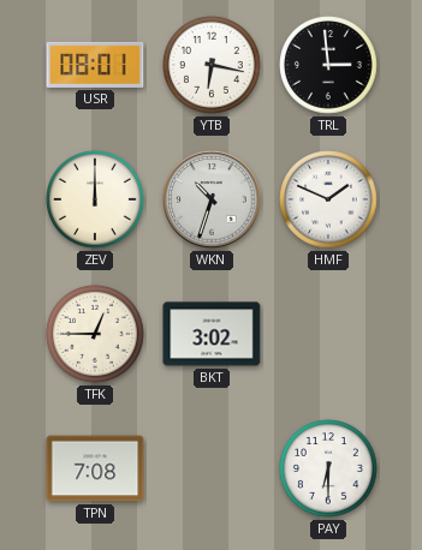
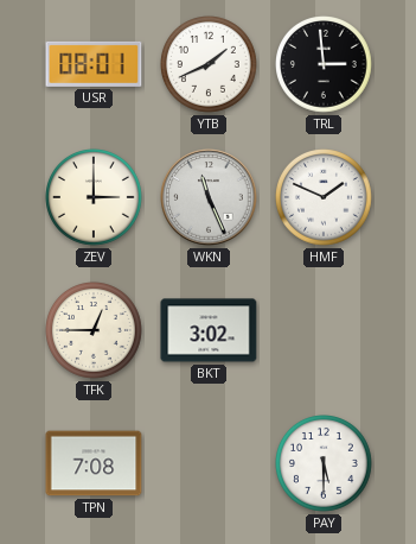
YTB: 6:17 -> 1:41 (210, 65)
ZEV: 12:00 -> 3:00 (95, 198)
WKN: 10:33 -> 11:26 (209, 197)
PAY: 6:30 -> 5:30 (325, 464)
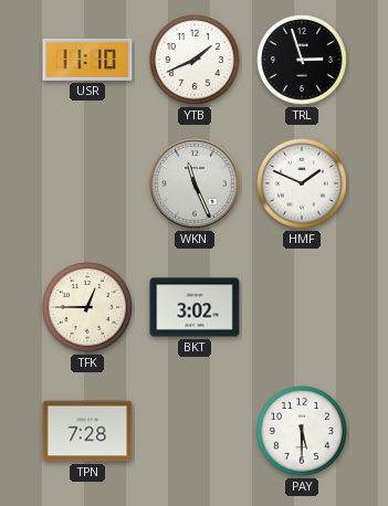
USR: 08:01 -> 11:10 (87, 60)
TRL: 2:59 -> 2:57 (303, 61)
ZEV: 3:00 -> none (95, 198)
TPN: 7:08 -> 7:28 (87, 431)
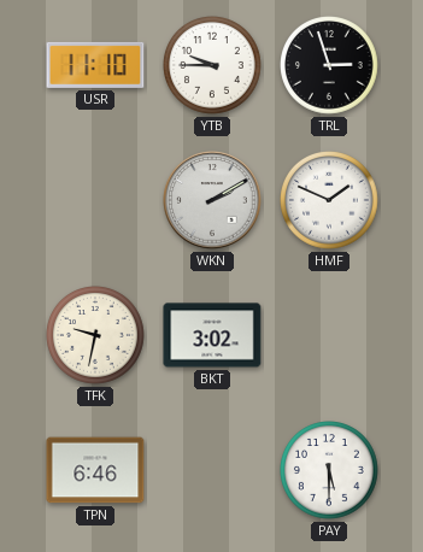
YTB: 1:41 -> 9:45 (213, 66)
WKN: 11:26 -> 2:10 (212, 200)
TFK: 12:45 -> 9:32 (96, 336)
TPN: 7:28 -> 6:46 (95, 470)
